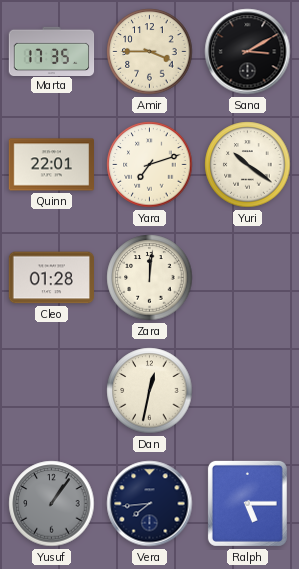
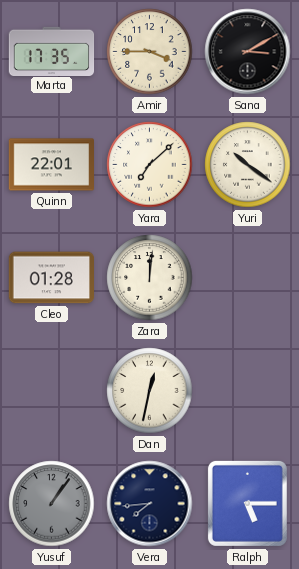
Yara: 7:12 -> 7:08 (150, 165)
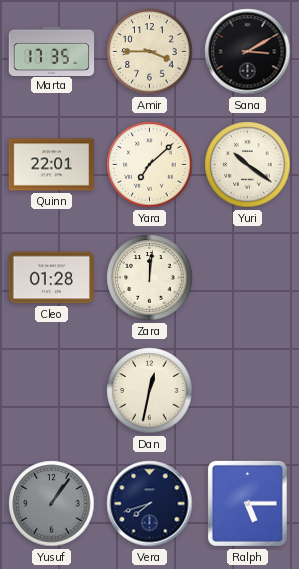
Vera: 7:44 -> 7:42 (150, 504)
